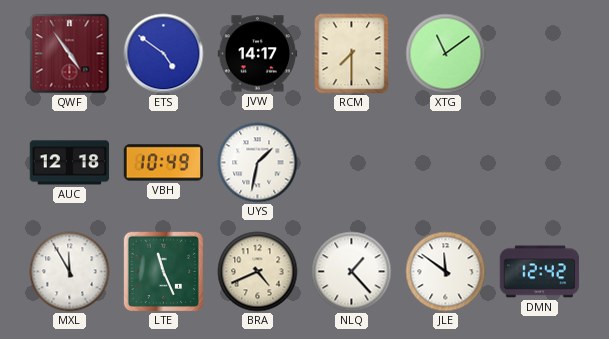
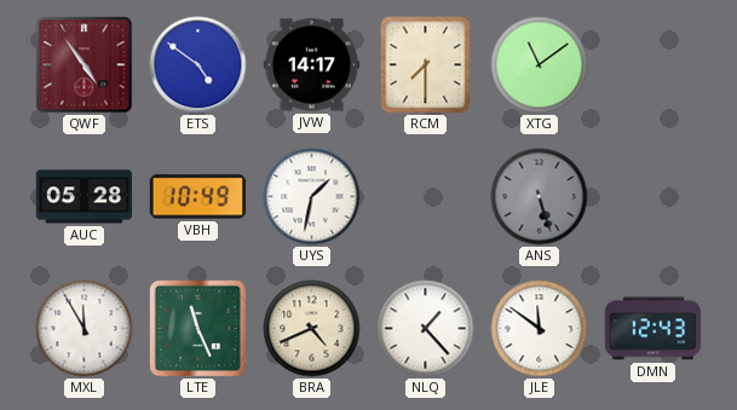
AUC: 12:18 -> 05:28 (85, 197)
ANS: none -> 5:27 (540, 197)
DMN: 12:42 -> 12:43 (653, 329)
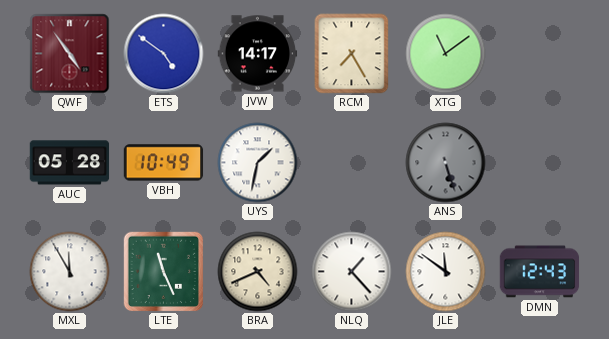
RCM: 7:30 -> 7:25 (352, 54)
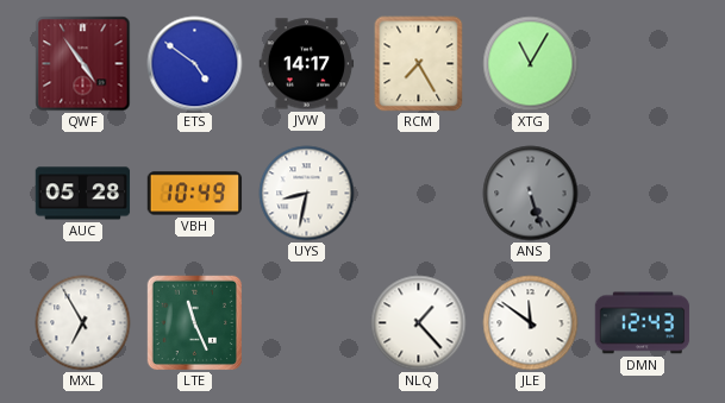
XTG: 11:09 -> 11:05 (531, 64)
UYS: 1:32 -> 8:32 (307, 194)
MXL: 11:55 -> 6:55 (83, 323)
BRA: 4:41 -> none (258, 272)
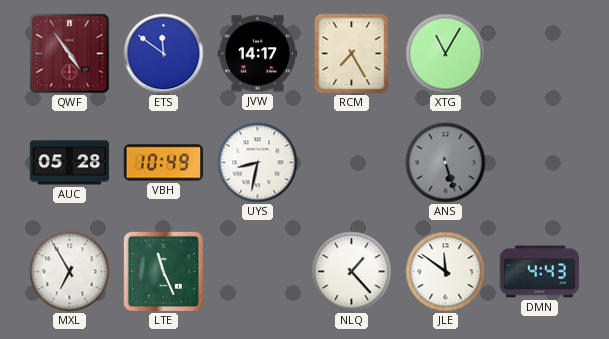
ETS: 4:51 -> 11:51 (164, 54)
DMN: 12:43 -> 4:43 (540, 272)
